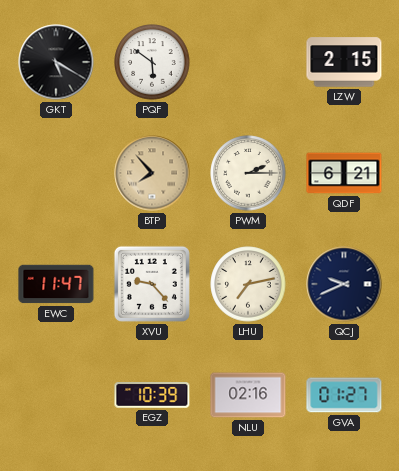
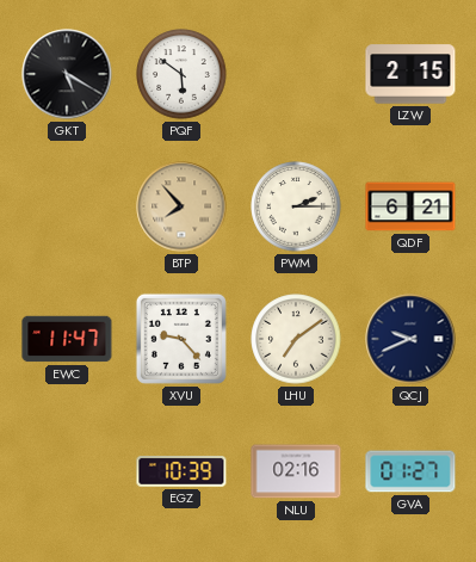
LHU: 7:13 -> 7:09 (296, 339)
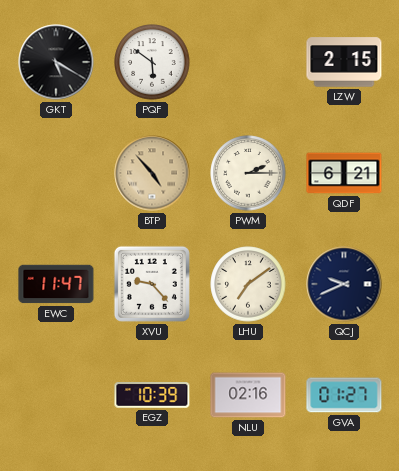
BTP: 7:53 -> 4:53 (152, 173)
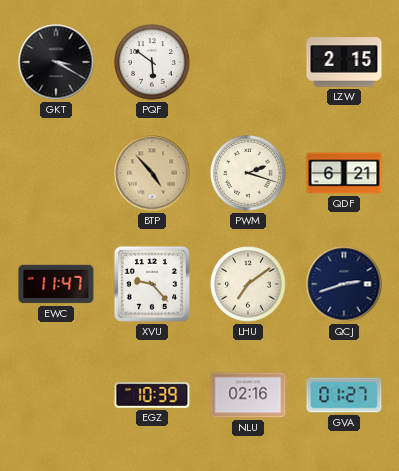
GKT: 5:20 -> 3:20 (56, 62)
PWM: 2:15 -> 2:18 (248, 173)
QCJ: 9:41 -> 2:42 (344, 284)
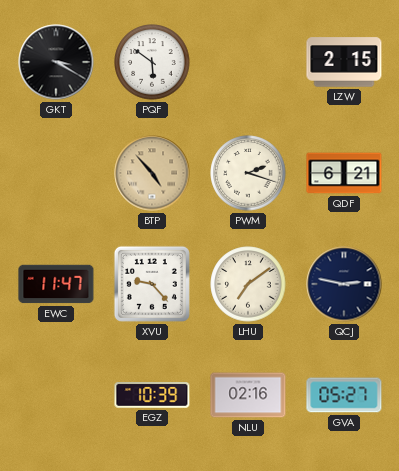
QCJ: 2:42 -> 2:47 (344, 284)
GVA: 01:27 -> 05:27 (344, 395)
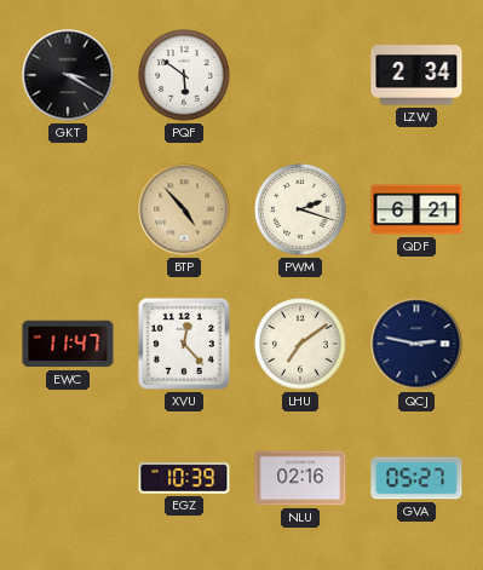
LZW: 2:15 -> 2:34 (416, 75)
XVU: 9:23 -> 12:23 (184, 344)
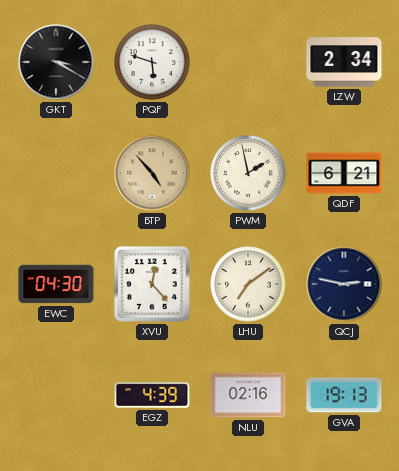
PQF: 5:51 -> 5:48 (152, 62)
PWM: 2:18 -> 1:58 (248, 173)
EWC: 11:47 -> 04:30 (56, 284)
EGZ: 10:39 -> 4:39 (152, 395)
GVA: 05:27 -> 19:13 (344, 395)
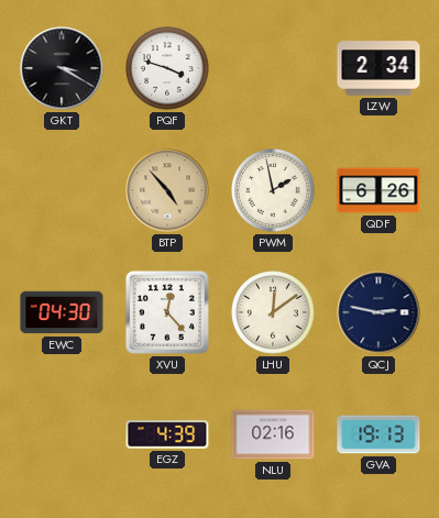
PQF: 5:48 -> 3:48 (167, 68)
QDF: 6:21 -> 6:26 (378, 190)
LHU: 7:09 -> 12:09 (273, 312)
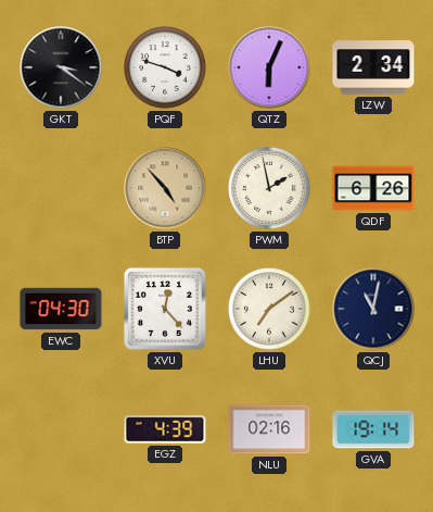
GKT: 3:20 -> 3:21 (61, 67)
QTZ: none -> 6:04 (269, 67)
LHU: 12:09 -> 7:09 (269, 309)
QCJ: 2:47 -> 11:02 (373, 309)
GVA: 19:13 -> 19:14 (373, 429)
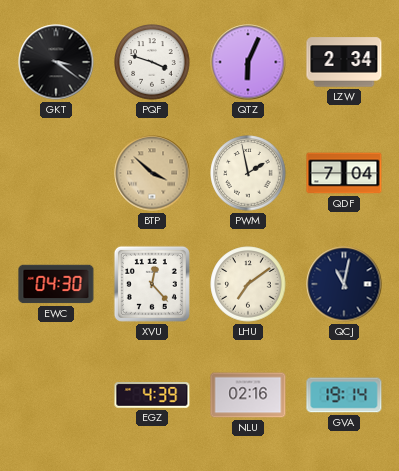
BTP: 4:53 -> 3:52 (152, 173)
QDF: 6:26 -> 7:04 (344, 173)
